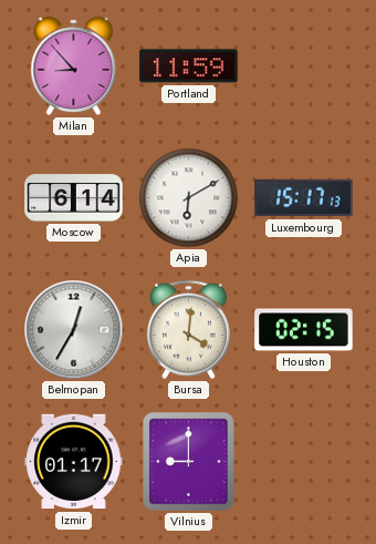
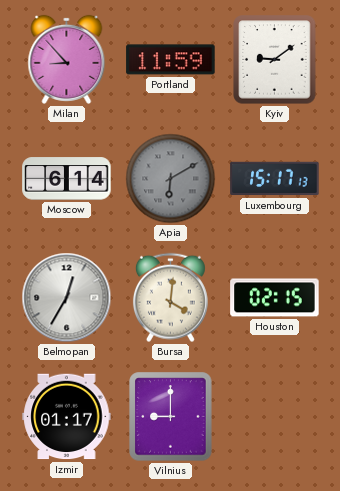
Kyiv: none -> 9:09 (275, 60)
Apia dial: white -> grey (171, 179)
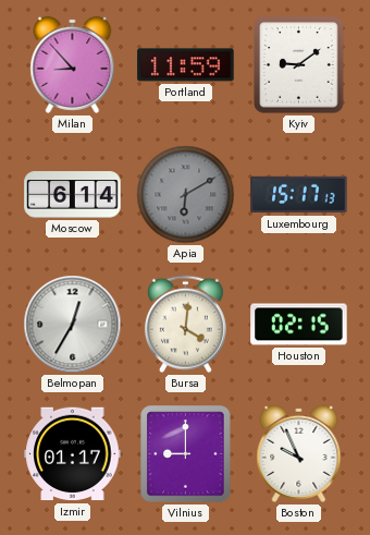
Boston: none -> 9:56 (299, 453)
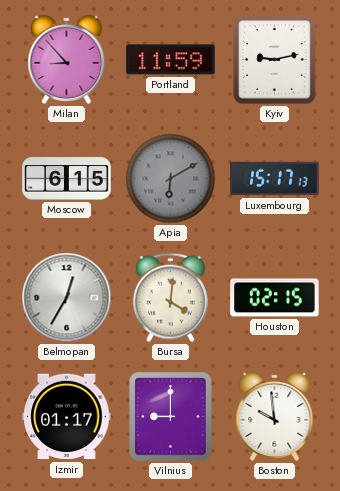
Kyiv: 9:09 -> 9:13 (275, 60)
Moscow: 6:14 -> 6:15 (67, 179)
Boston: 9:56 -> 9:59 (275, 416)
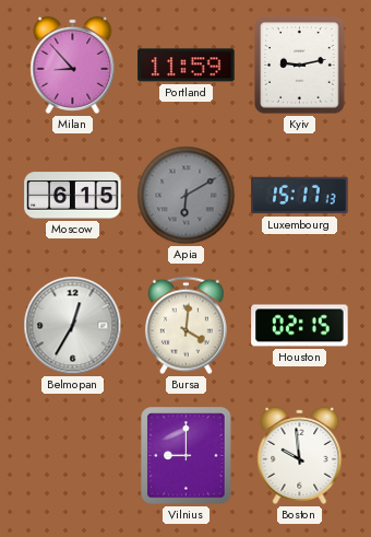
Izmir: 01:17 -> none (67, 417)
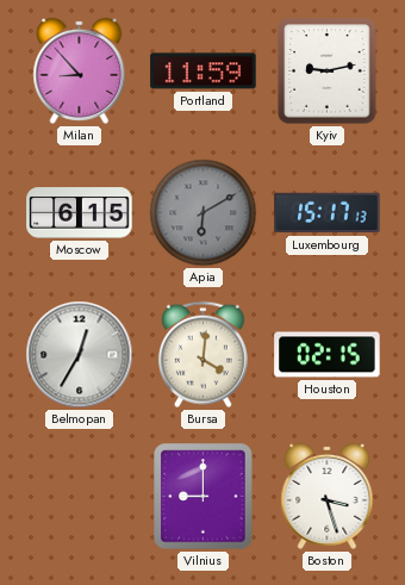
Boston: 9:59 -> 3:27 (328, 496)
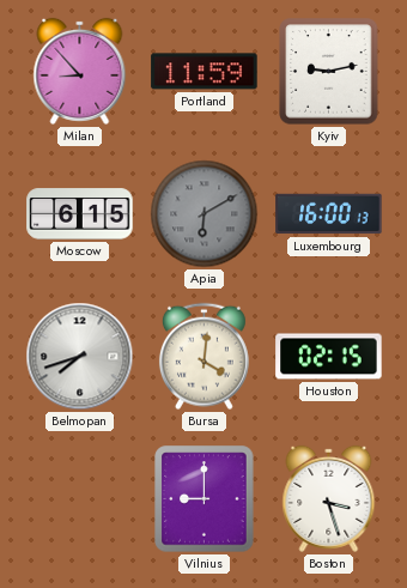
Luxembourg: 15:17 -> 16:00 (329, 214)
Belmopan: 12:35 -> 7:42 (80, 357)
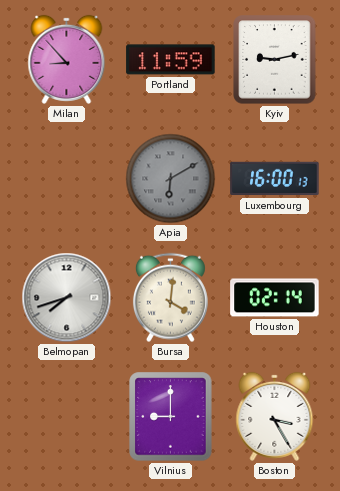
Moscow: 6:15 -> none (80, 214)
Houston: 02:15 -> 02:14 (275, 298)
Boston: 3:27 -> 3:25 (275, 416)
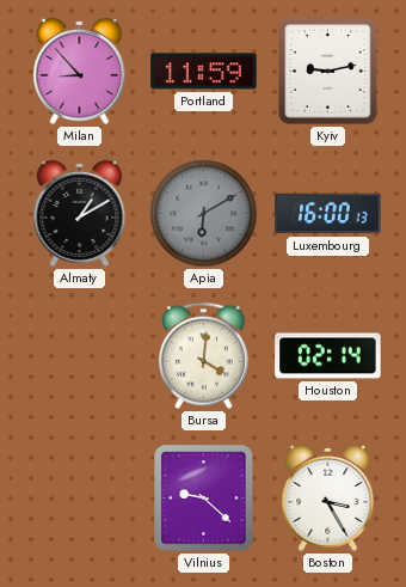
Almaty: none -> 1:10 (80, 213)
Belmopan: 7:42 -> none (67, 298)
Vilnius: 9:00 -> 9:22 (204, 499)
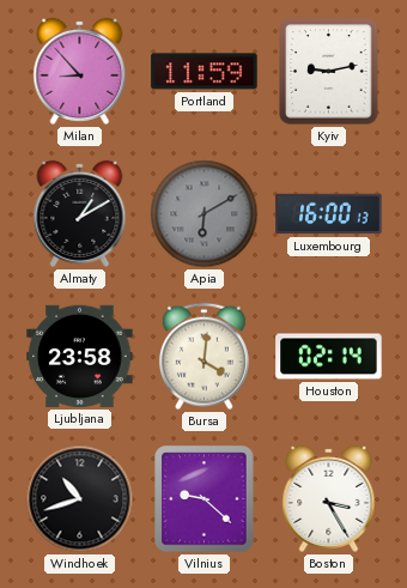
Ljubljana: none -> 23:58 (80, 356)
Windhoek: none -> 10:42 (80, 499)
